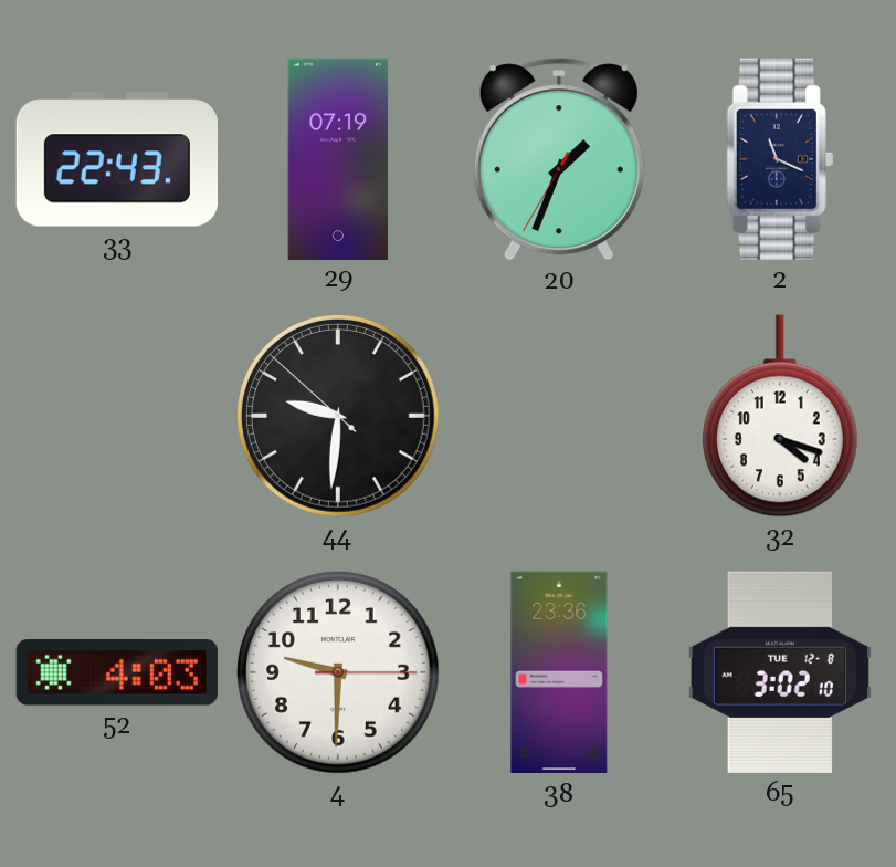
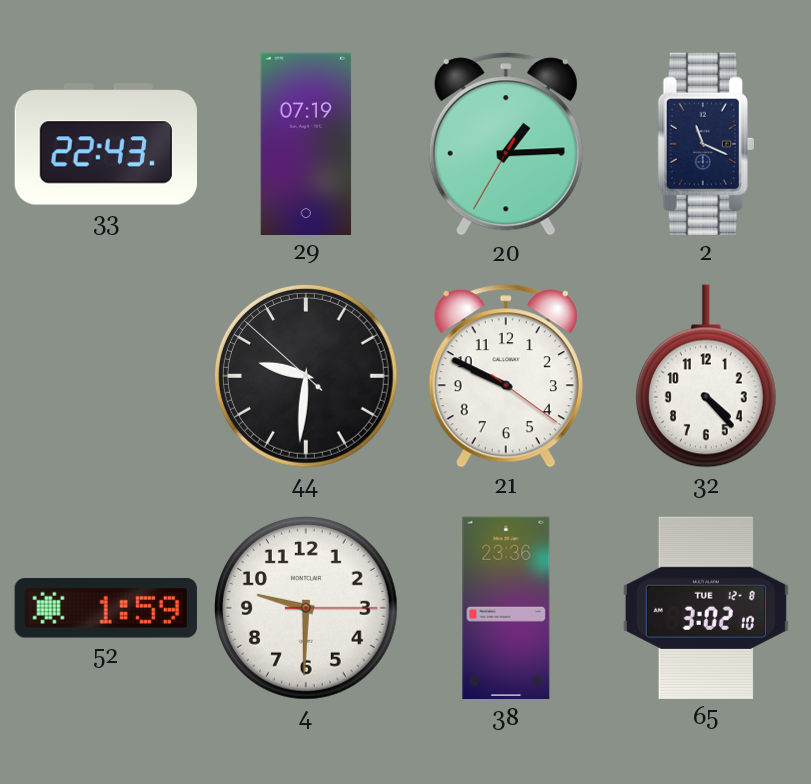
20: 1:33 -> 1:14 (506, 144)
21: none -> 9:49 (506, 376)
32: 4:18 -> 4:23 (706, 376)
52: 4:03 -> 1:59 (106, 608)
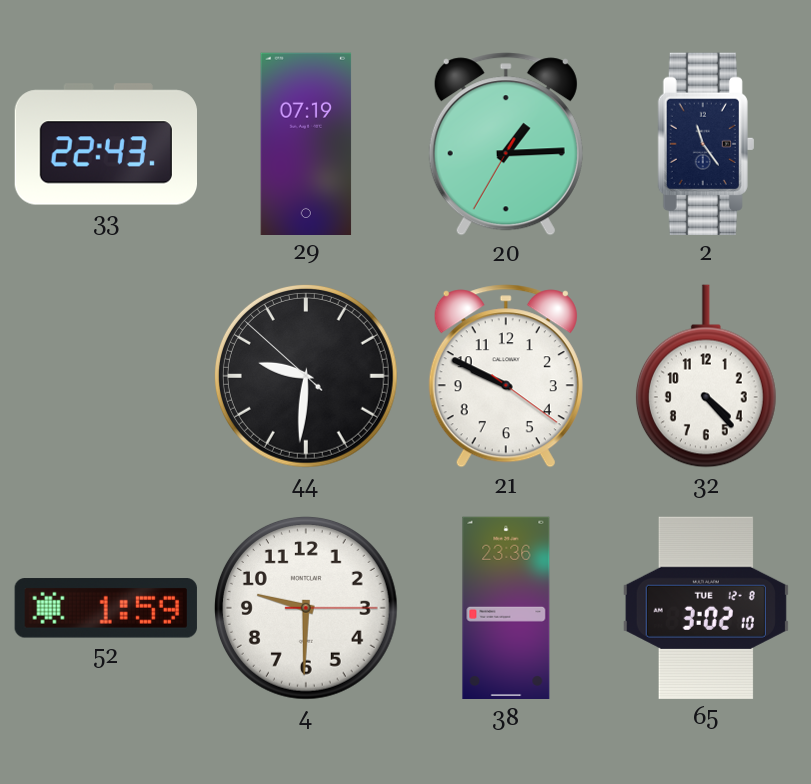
2: 11:19 -> 11:24 (706, 144)
